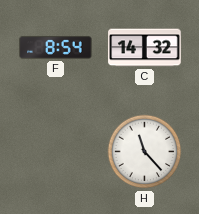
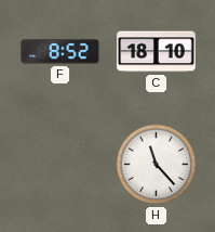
F: 8:54 -> 8:52 (61, 51)
C: 14:32 -> 18:10 (157, 52)
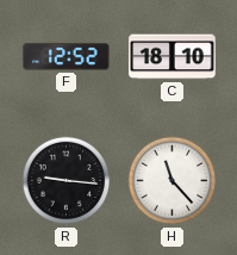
F: 8:52 -> 12:52 (67, 56)
R: none -> 9:16 (67, 181)
